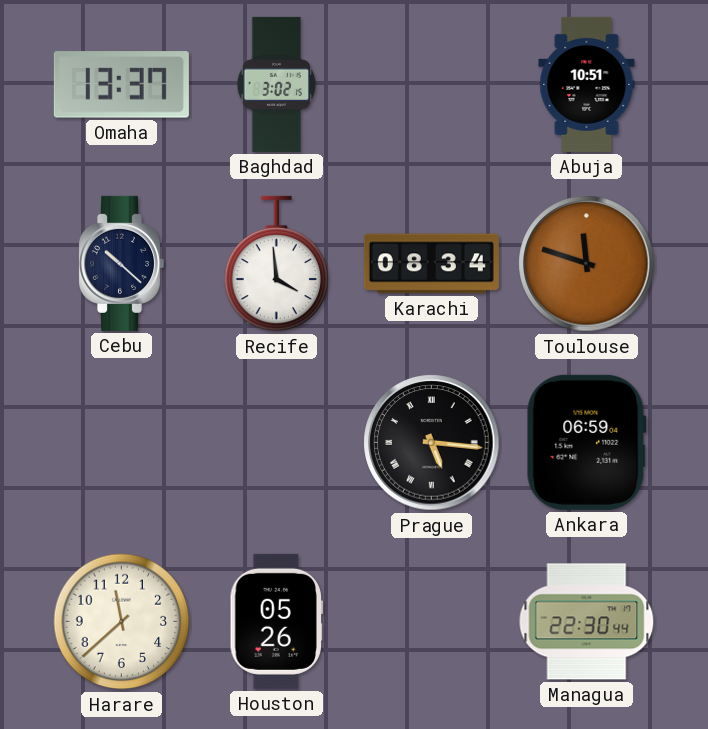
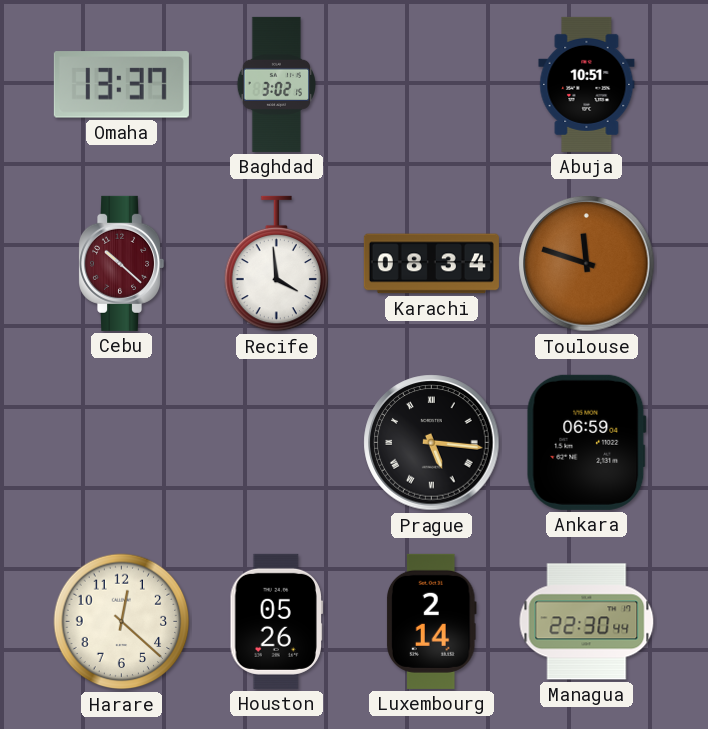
Cebu dial: navy -> burgundy (122, 263)
Harare: 11:38 -> 12:22 (122, 622)
Luxembourg: none -> 2:14 (431, 621)
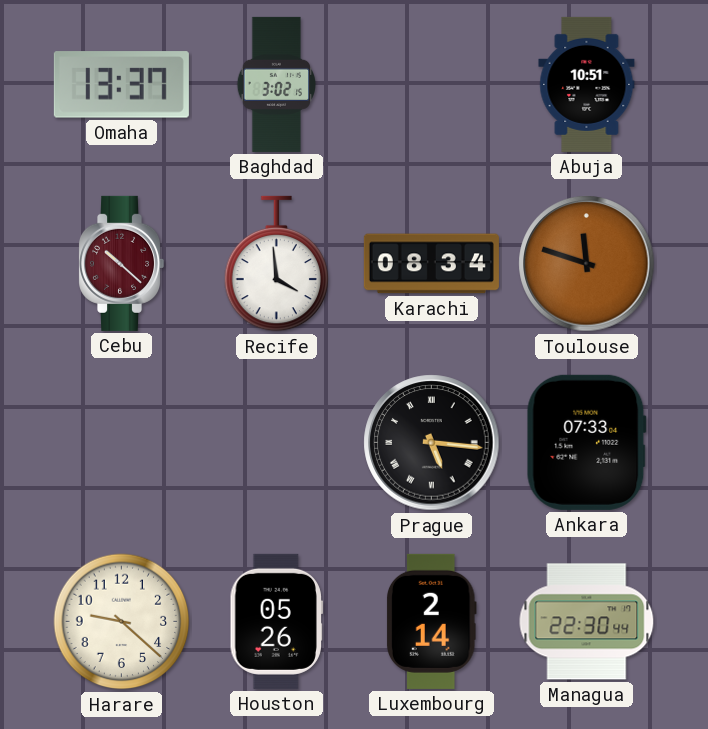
Ankara: 06:59 -> 07:33 (586, 442)
Harare: 12:22 -> 9:22 (122, 622)
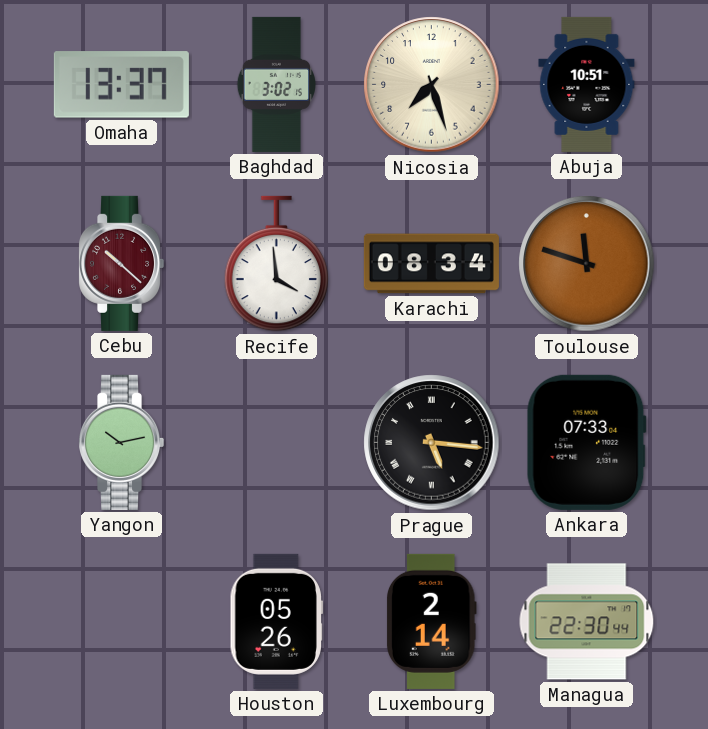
Nicosia: none -> 7:27 (432, 85)
Yangon: none -> 10:13 (122, 442)
Harare: 9:22 -> none (122, 622)
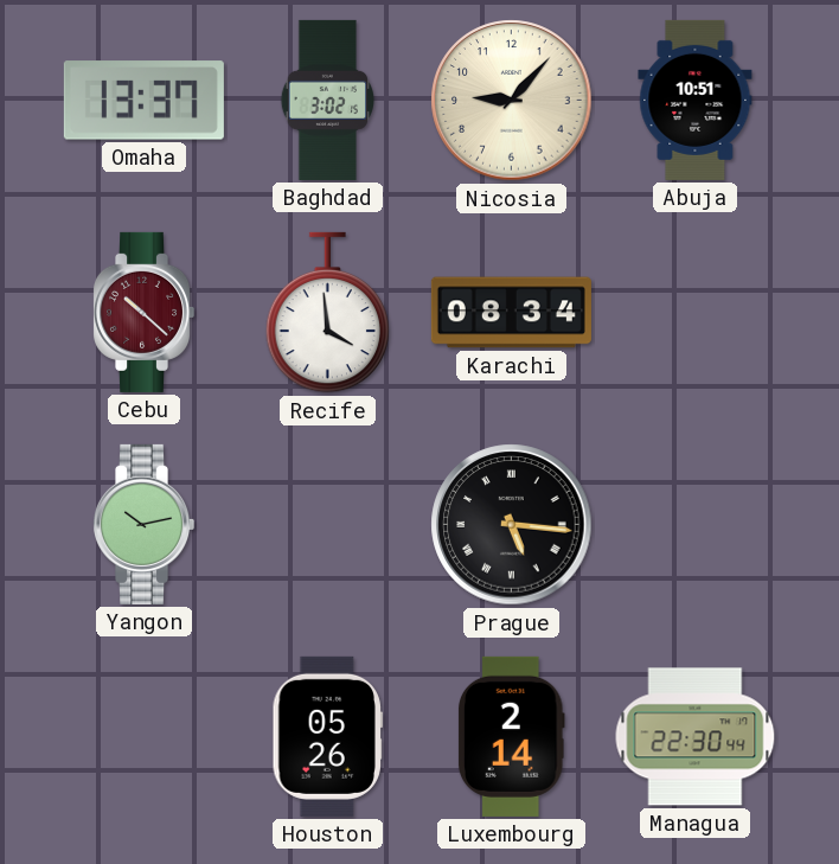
Nicosia: 7:27 -> 9:07 (512, 101)
Toulouse: 11:48 -> none (587, 264)
Ankara: 07:33 -> none (586, 442)
